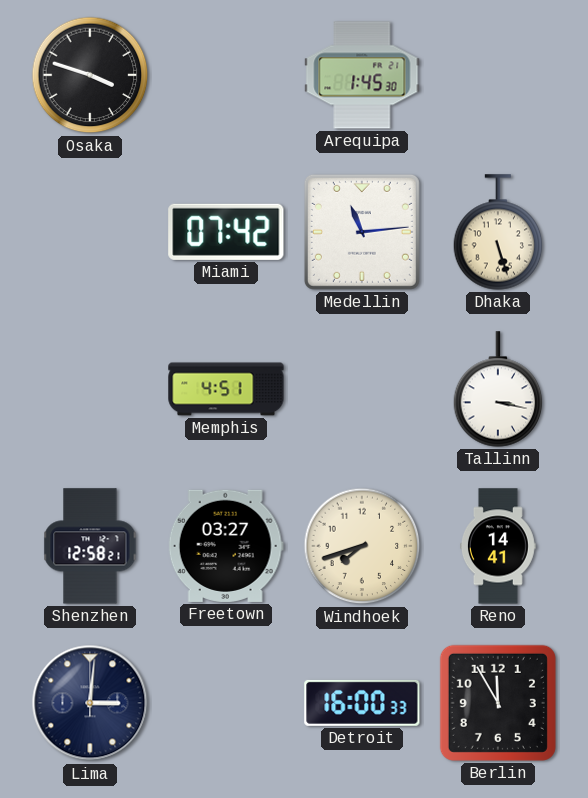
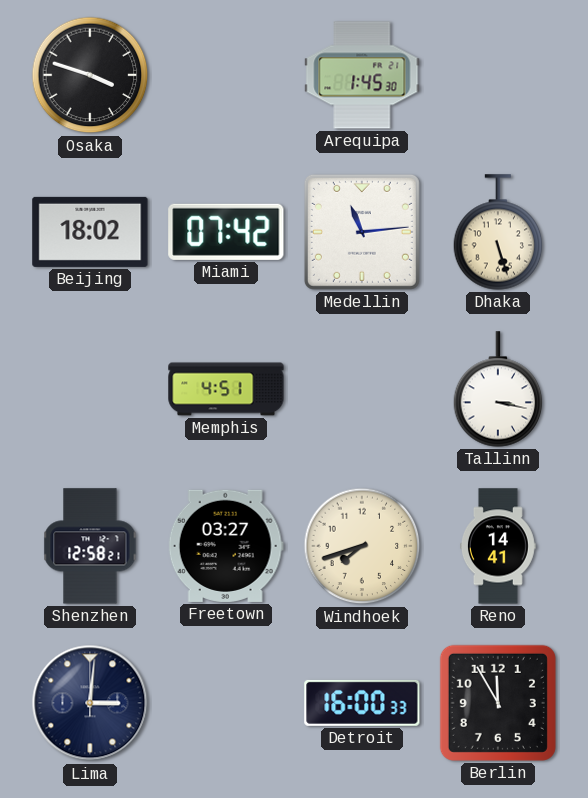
Beijing: none -> 18:02 (90, 232)
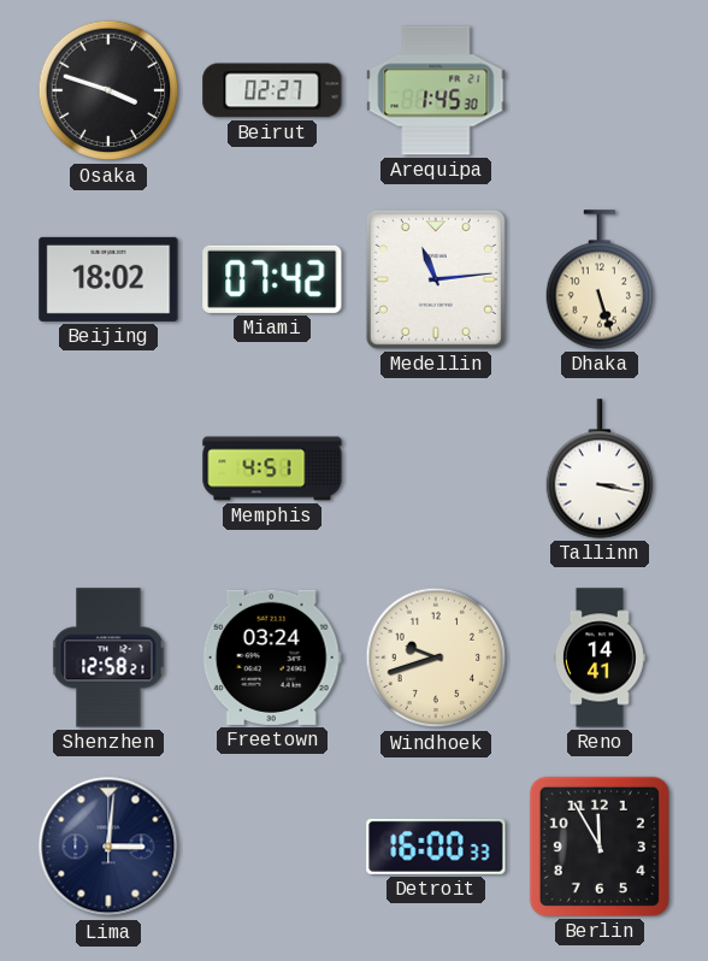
Beirut: none -> 02:27 (272, 90)
Freetown: 03:27 -> 03:24 (272, 658)
Windhoek: 7:42 -> 9:42 (436, 658)
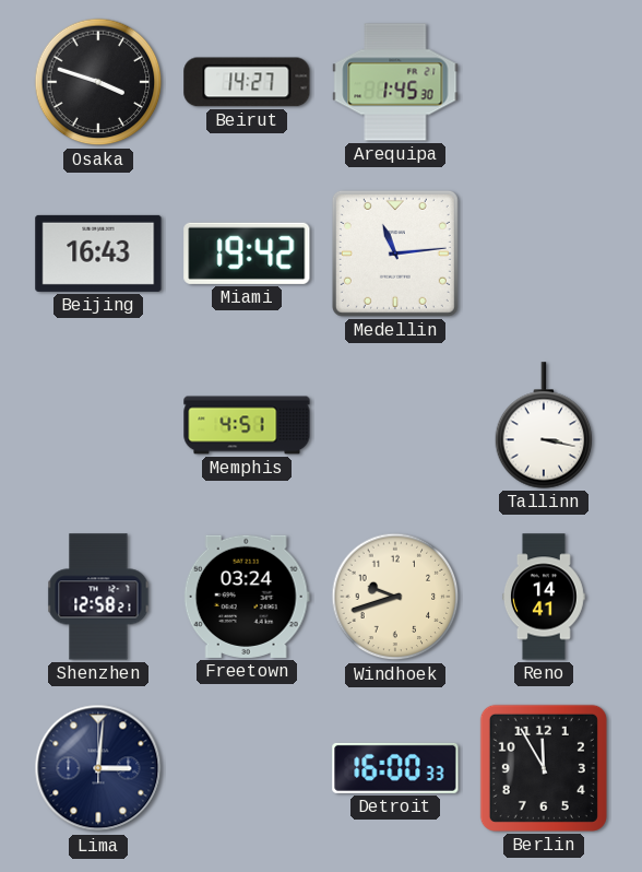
Beirut: 02:27 -> 14:27 (247, 82)
Beijing: 18:02 -> 16:43 (98, 254)
Miami: 07:42 -> 19:42 (247, 254)
Dhaka: 5:27 -> none (600, 279)
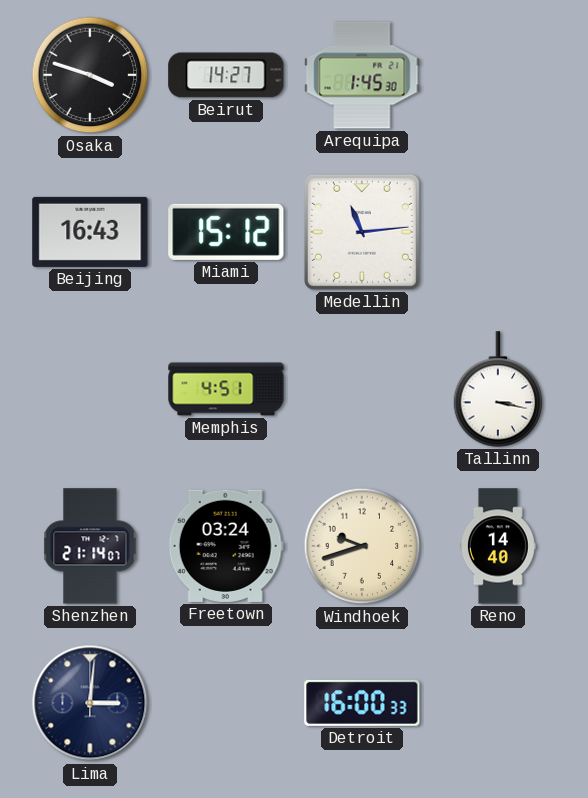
Miami: 19:42 -> 15:12 (226, 232)
Shenzhen: 12:58 -> 21:14 (90, 546)
Reno: 14:41 -> 14:40 (498, 546)
Berlin: 11:55 -> none (544, 768)
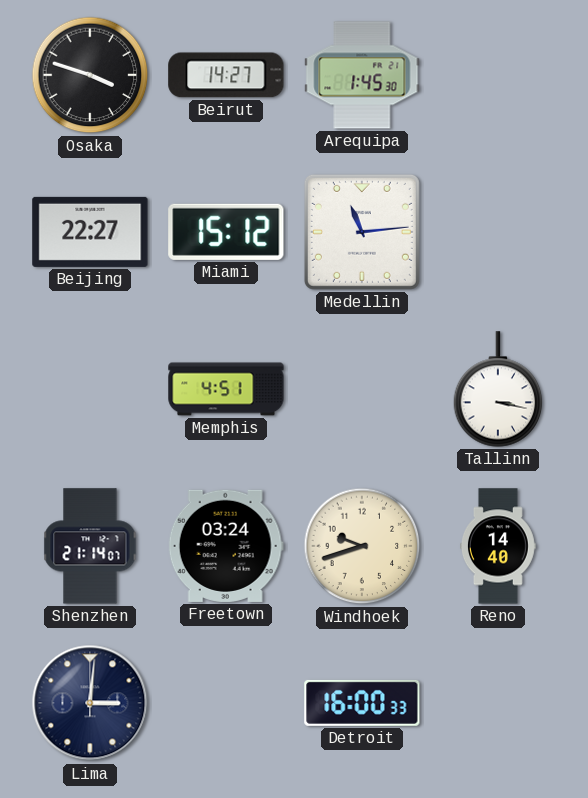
Beijing: 16:43 -> 22:27 (90, 232)
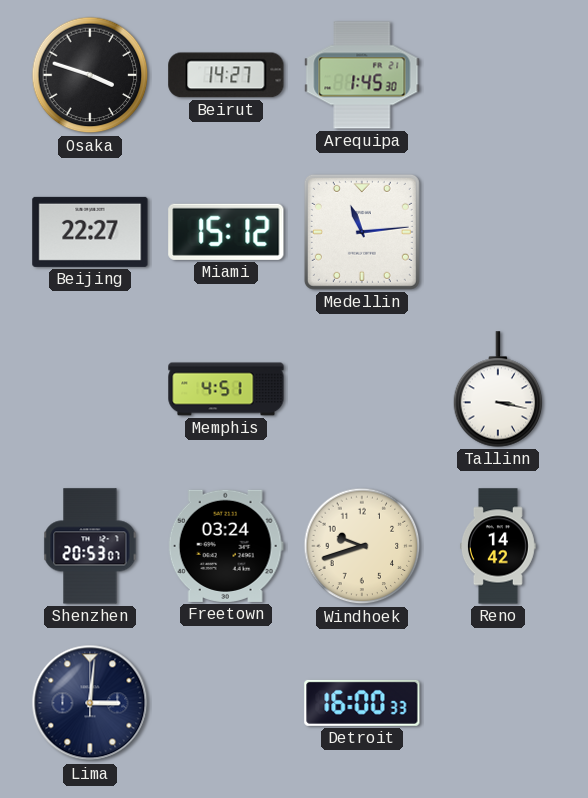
Shenzhen: 21:14 -> 20:53 (90, 546)
Reno: 14:40 -> 14:42 (498, 546)
